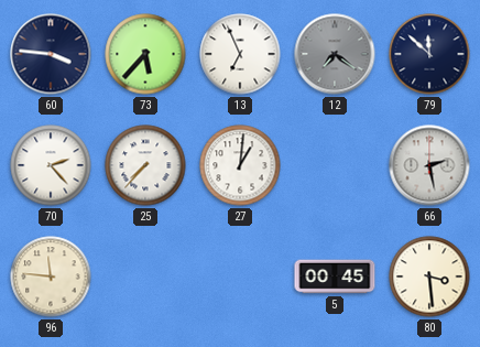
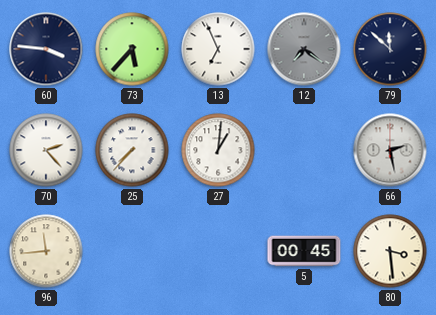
96: 11:46 -> 11:44 (46, 251)
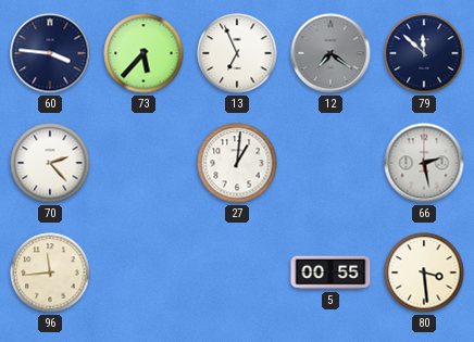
25: 7:37 -> none (132, 150)
5: 00:45 -> 00:55 (330, 273)
